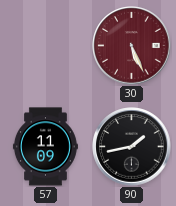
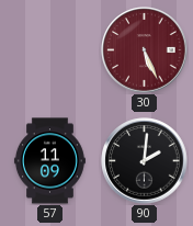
90: 1:43 -> 2:01 (145, 161)
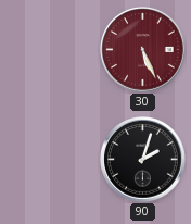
57: 11:09 -> none (49, 161)
90: 2:01 -> 2:03 (143, 160)
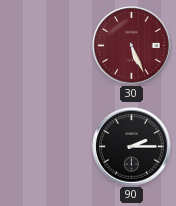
90: 2:03 -> 2:15 (132, 147)
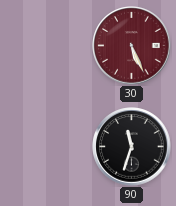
90: 2:15 -> 11:33 (132, 147)
